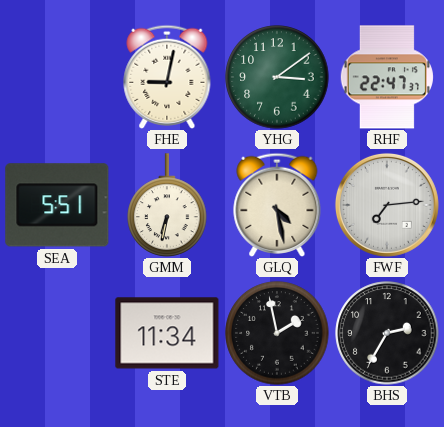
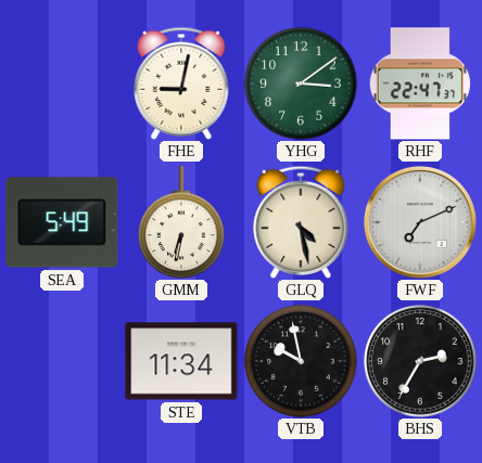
SEA: 5:51 -> 5:49 (62, 222)
FWF: 7:14 -> 7:11 (420, 222)
VTB: 1:58 -> 9:58 (301, 361)
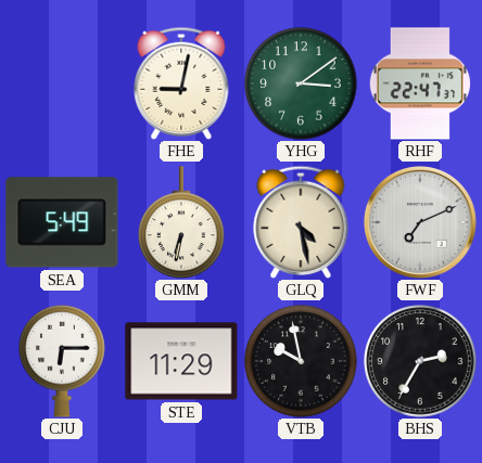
CJU: none -> 6:15 (62, 361)
STE: 11:34 -> 11:29 (181, 361)
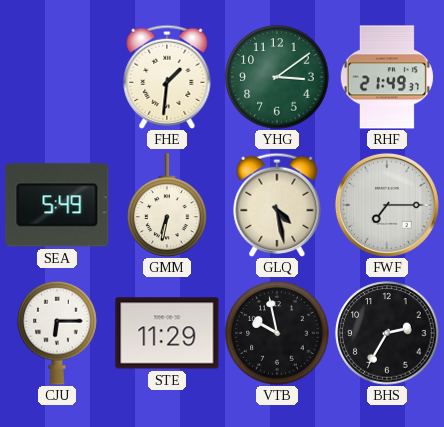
FHE: 9:02 -> 1:31 (167, 77)
RHF: 22:47 -> 21:49 (387, 77)
FWF: 7:11 -> 7:15 (387, 205)
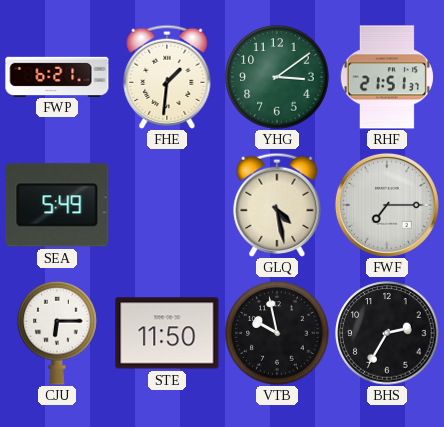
FWP: none -> 6:21 (57, 76)
RHF: 21:49 -> 21:51 (387, 77)
GMM: 6:32 -> none (167, 205)
STE: 11:29 -> 11:50 (167, 333)
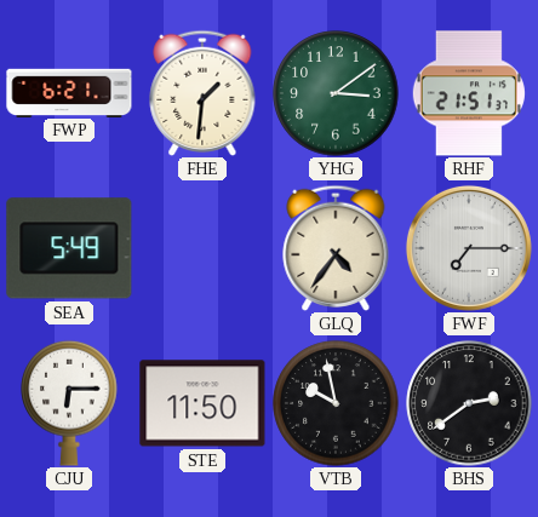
GLQ: 4:28 -> 4:36 (336, 248)
BHS: 2:35 -> 2:39 (469, 403)
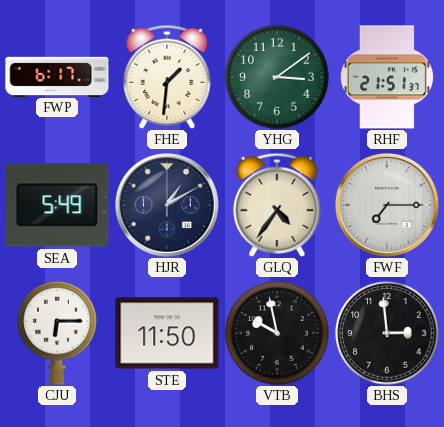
FWP: 6:21 -> 6:17 (57, 76)
HJR: none -> 1:10 (167, 205)
BHS: 2:39 -> 2:59 (387, 333)
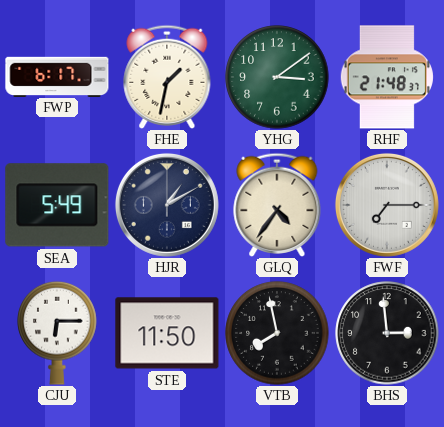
FHE: 1:31 -> 1:32 (167, 77)
RHF: 21:51 -> 21:48 (387, 77)
VTB: 9:58 -> 7:58 (277, 333)
